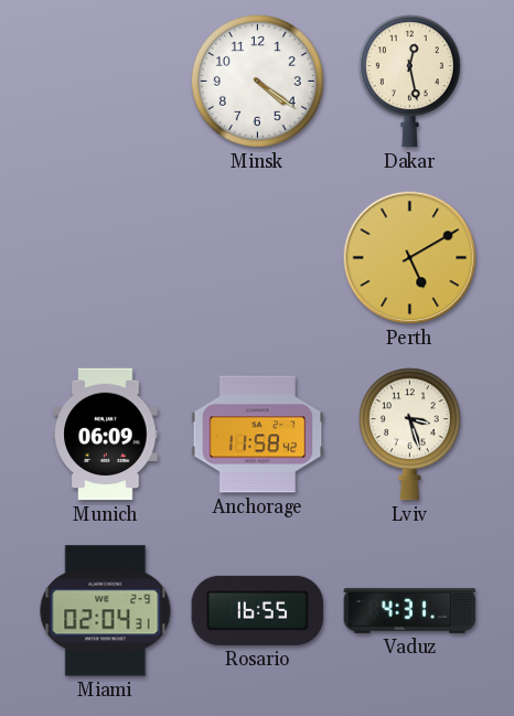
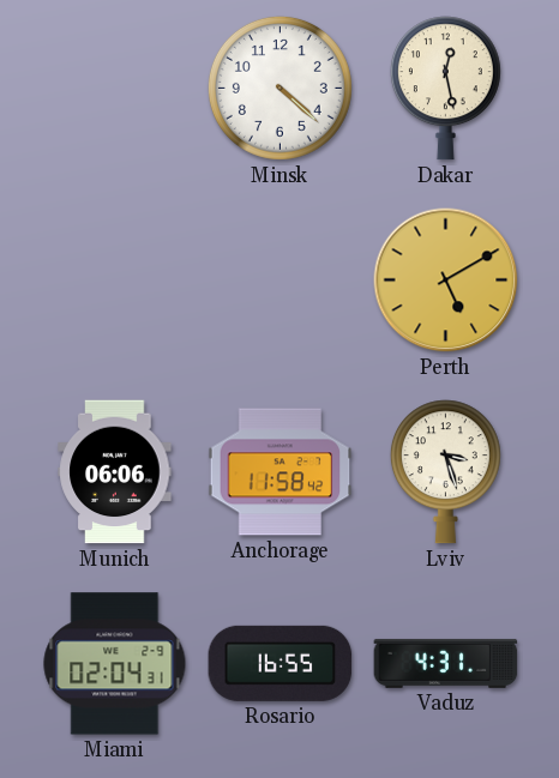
Minsk: 4:21 -> 4:22 (279, 88)
Munich: 06:09 -> 06:06 (115, 472)
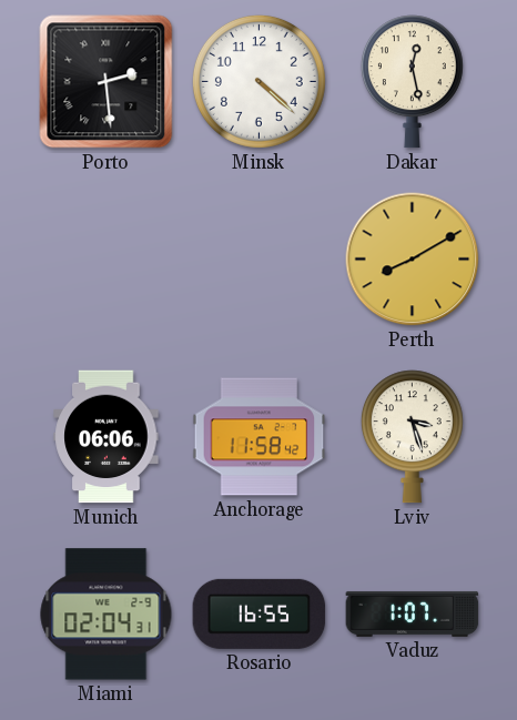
Porto: none -> 2:29 (107, 82)
Perth: 5:10 -> 8:10 (413, 260)
Vaduz: 4:31 -> 1:07 (413, 613)
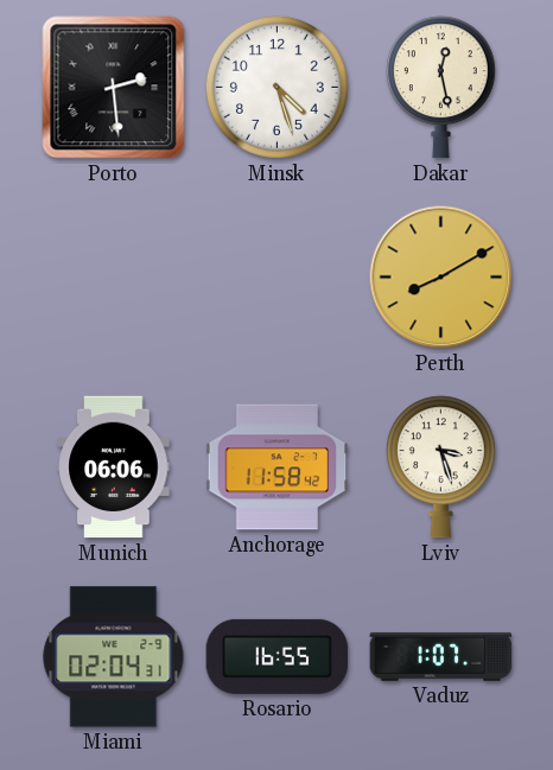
Minsk: 4:22 -> 4:27 (276, 87)
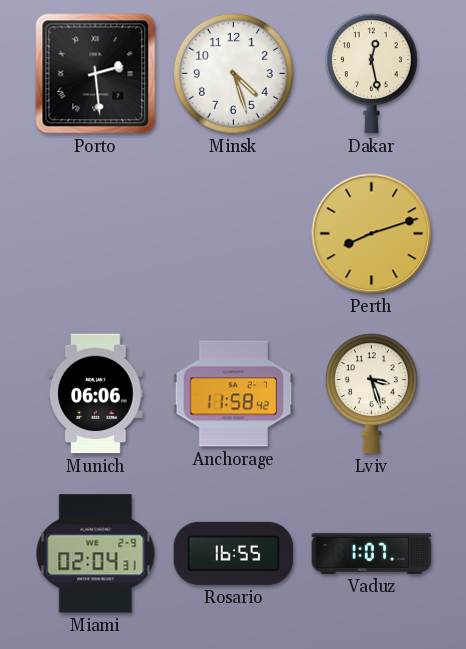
Perth: 8:10 -> 8:12 (372, 234)
